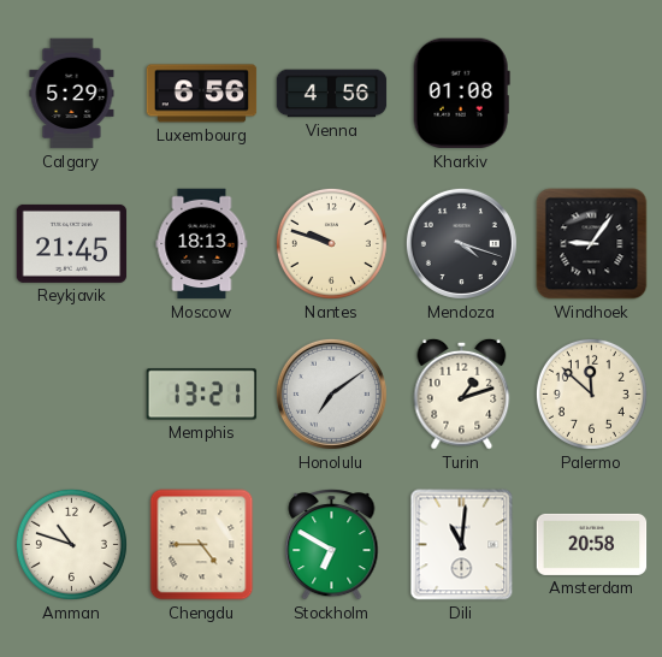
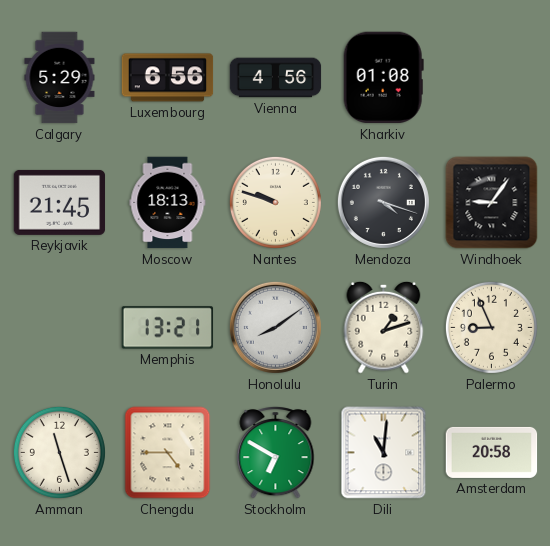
Honolulu: 7:09 -> 8:09 (275, 327)
Palermo: 11:52 -> 8:56 (491, 327)
Amman: 10:48 -> 11:27 (59, 452)
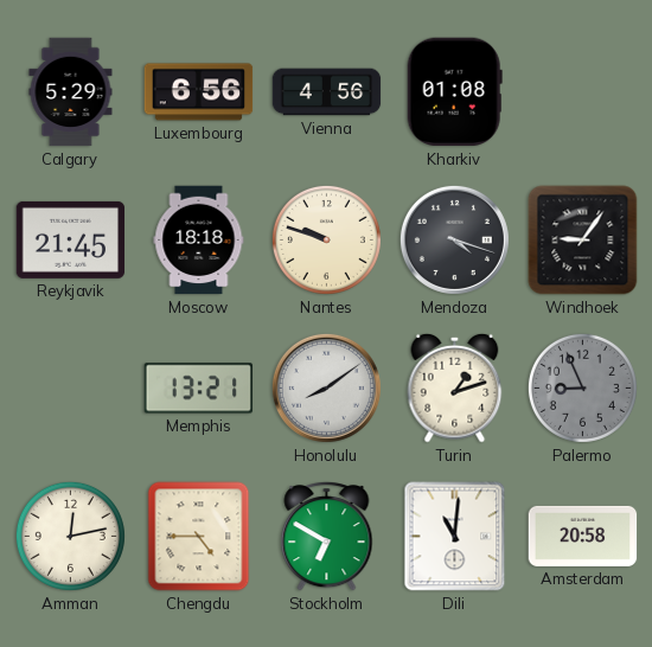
Moscow: 18:13 -> 18:18 (199, 241)
Palermo dial: cream -> grey (582, 387)
Amman: 11:27 -> 12:13 (70, 536)
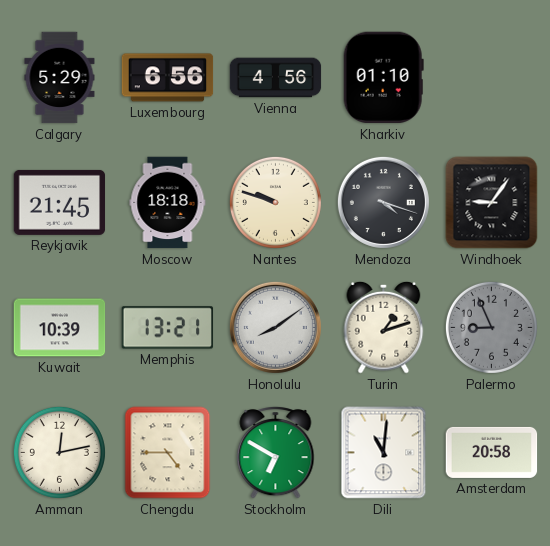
Kharkiv: 01:08 -> 01:10 (383, 78)
Kuwait: none -> 10:39 (60, 328)
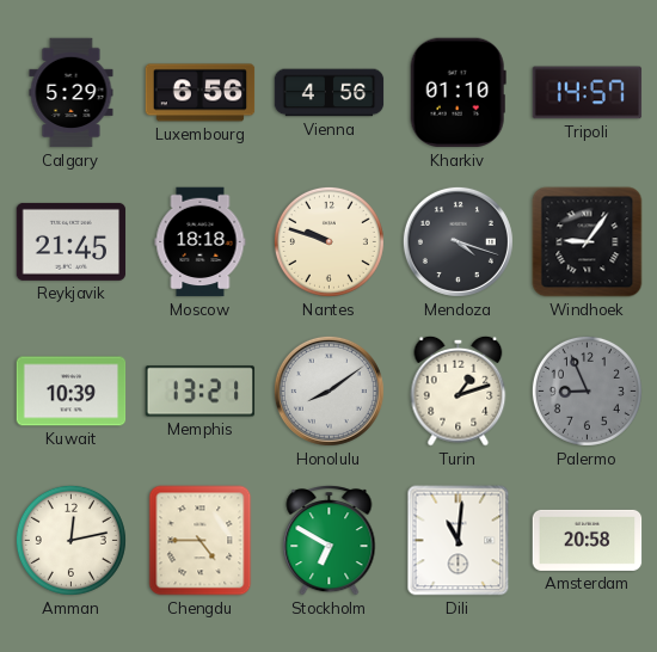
Tripoli: none -> 14:57 (588, 93)
